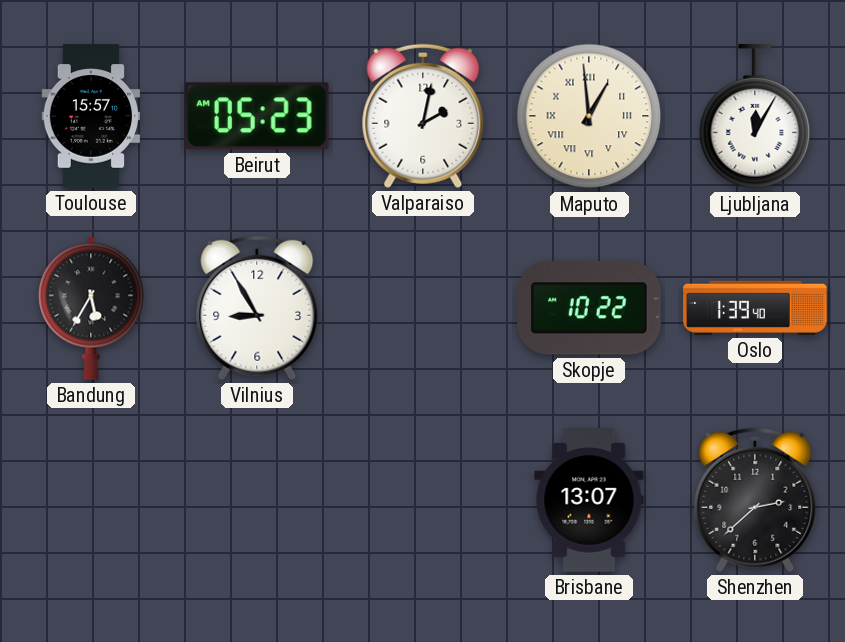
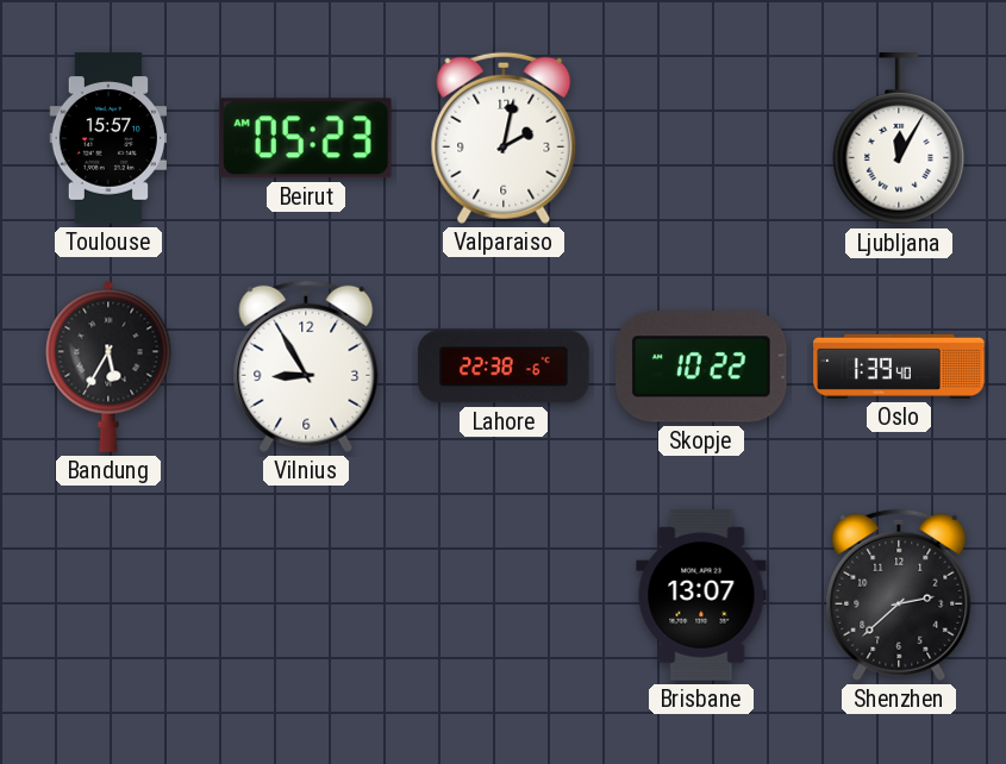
Maputo: 12:59 -> none (589, 116)
Lahore: none -> 22:38 (504, 367)
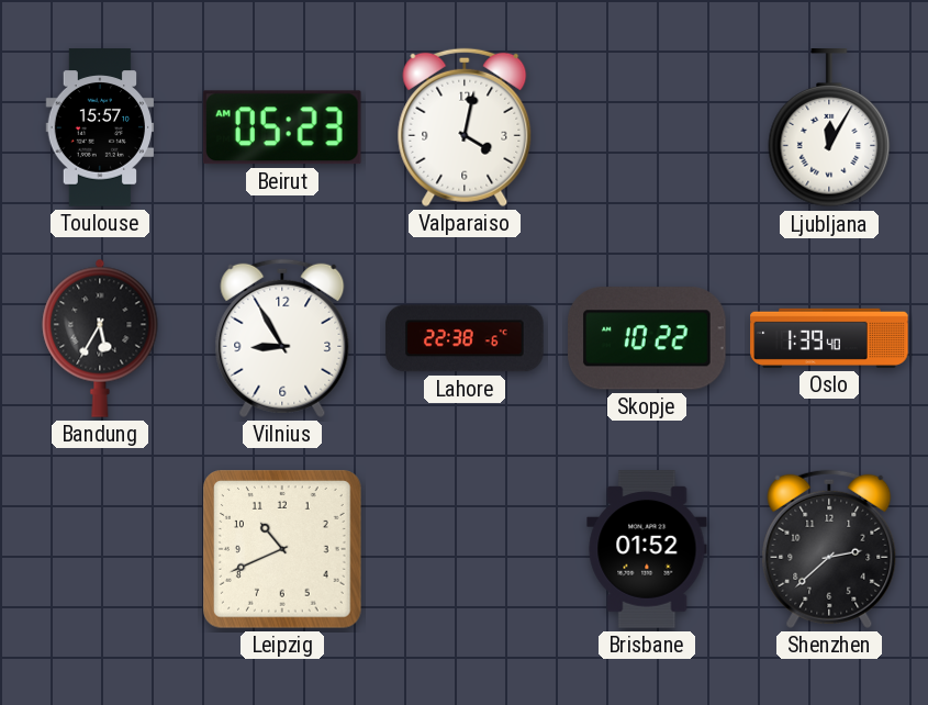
Valparaiso: 2:02 -> 4:02 (465, 127)
Leipzig: none -> 10:41 (283, 550)
Brisbane: 13:07 -> 01:52 (647, 549)
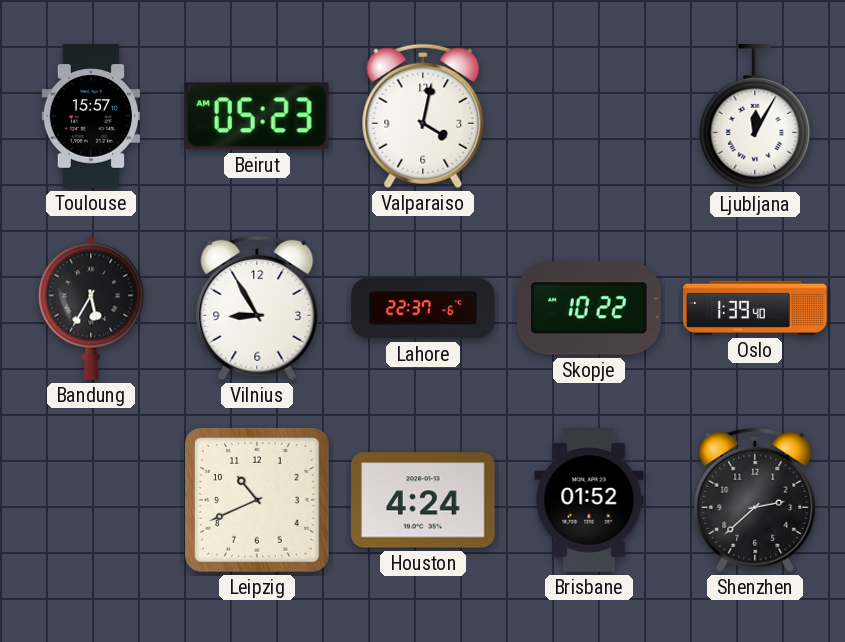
Lahore: 22:38 -> 22:37 (423, 308)
Houston: none -> 4:24 (423, 500)
